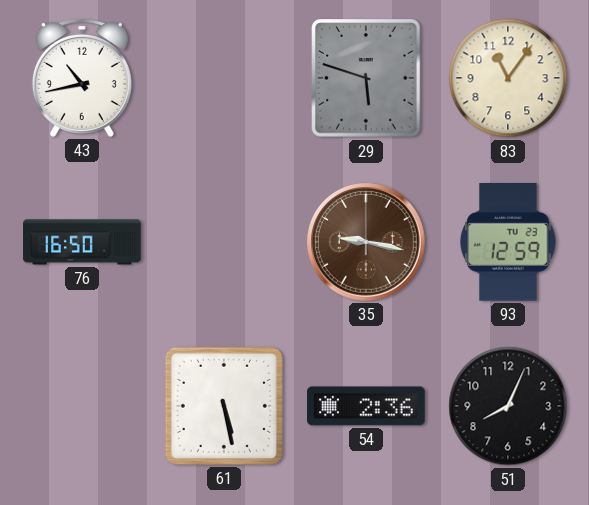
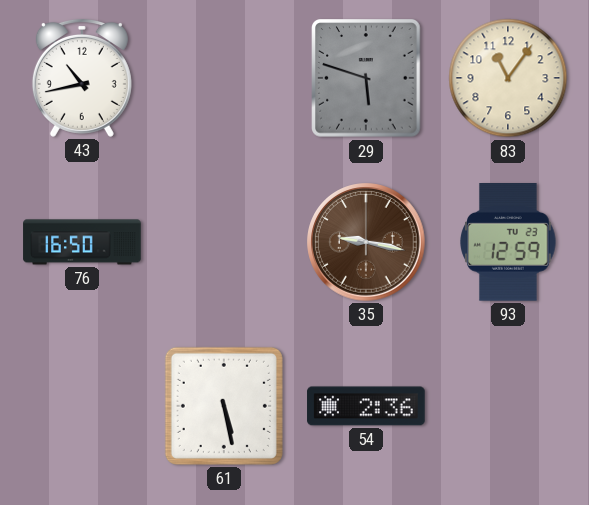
51: 8:04 -> none (508, 406)
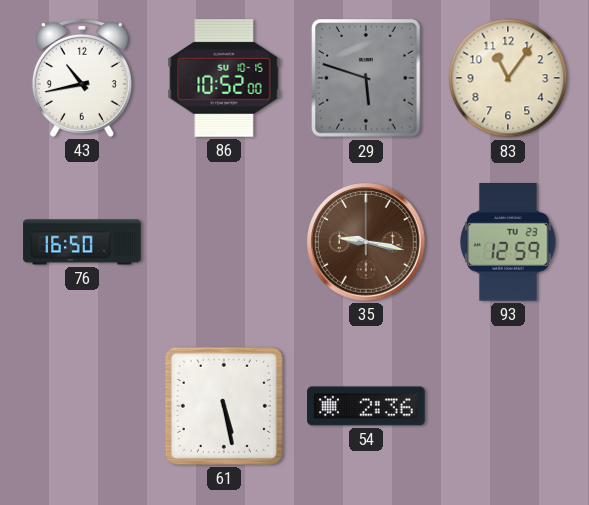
86: none -> 10:52 (224, 79)
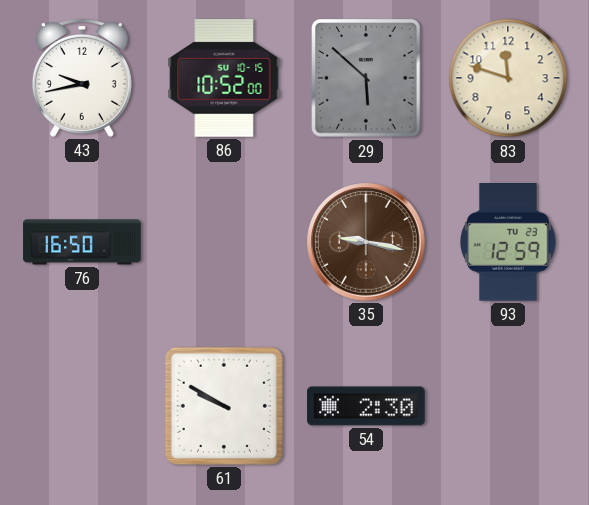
43: 10:43 -> 9:43 (82, 78)
29: 5:48 -> 5:52 (366, 78)
83: 11:06 -> 11:48 (508, 78)
61: 5:28 -> 9:50 (224, 406)
54: 2:36 -> 2:30 (366, 406)
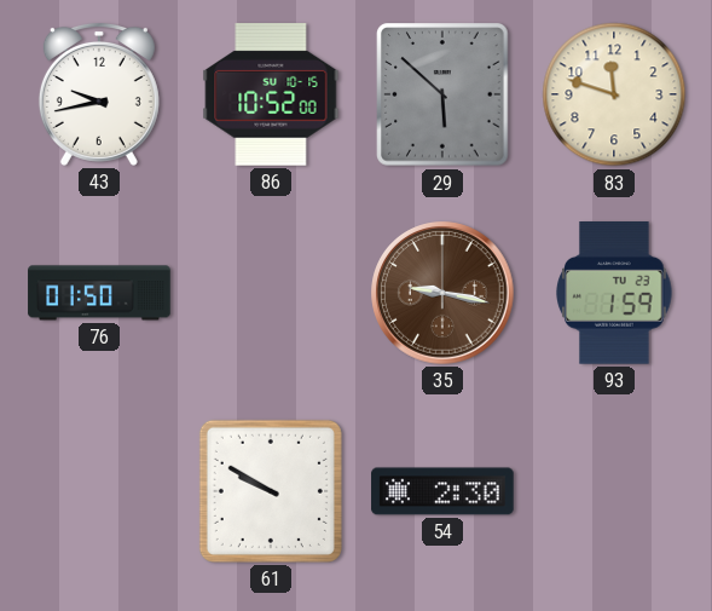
76: 16:50 -> 01:50 (99, 293)
93: 12:59 -> 1:59 (614, 294)
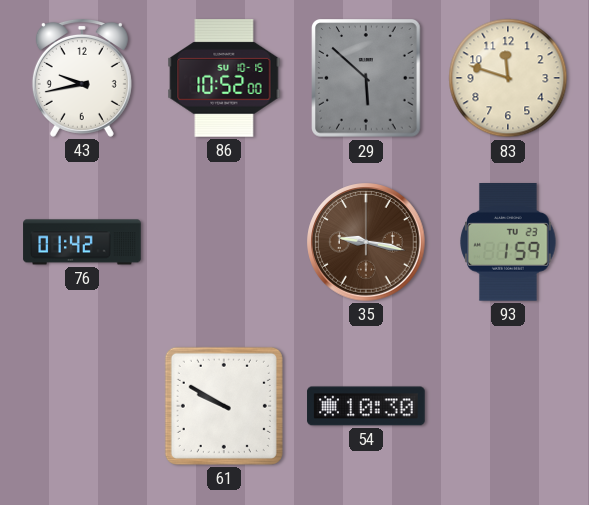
76: 01:50 -> 01:42 (82, 242)
54: 2:30 -> 10:30 (366, 406)
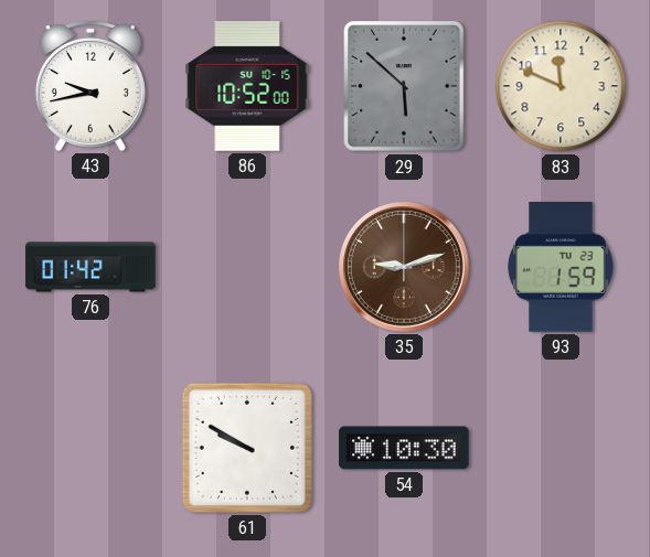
83: 11:48 -> 11:49 (561, 86)
35: 9:17 -> 9:12 (404, 267)
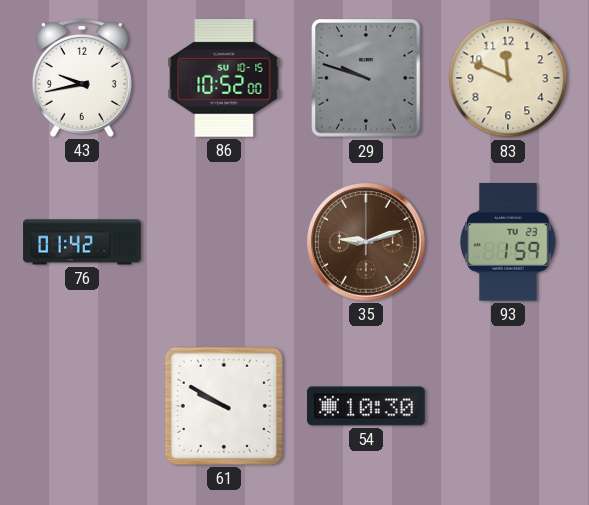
29: 5:52 -> 9:48 (366, 78)
